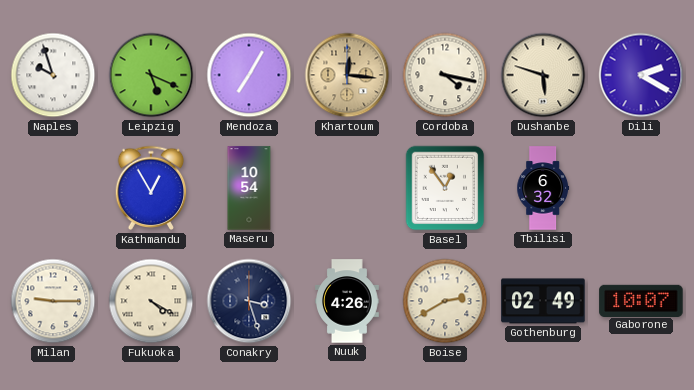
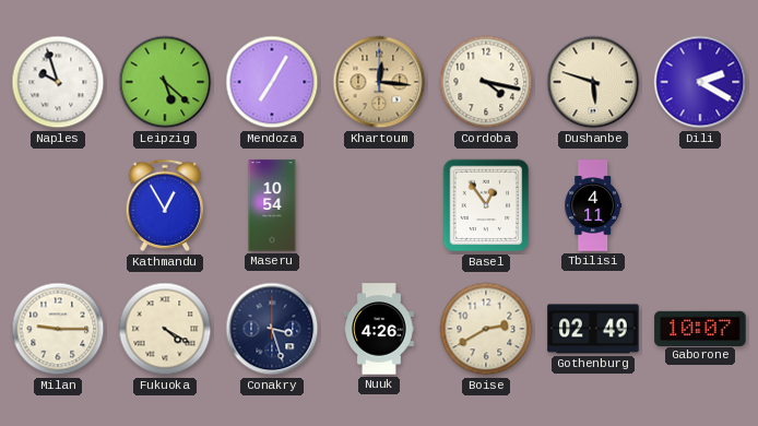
Leipzig: 5:19 -> 5:22 (165, 82)
Tbilisi: 6:32 -> 4:11 (593, 205)
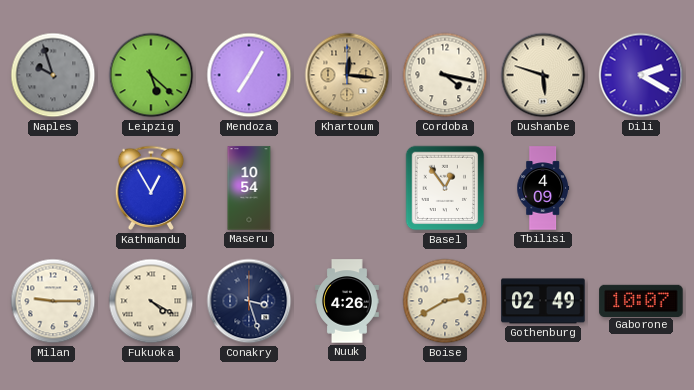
Naples dial: white -> grey (53, 75)
Tbilisi: 4:11 -> 4:09 (543, 188)
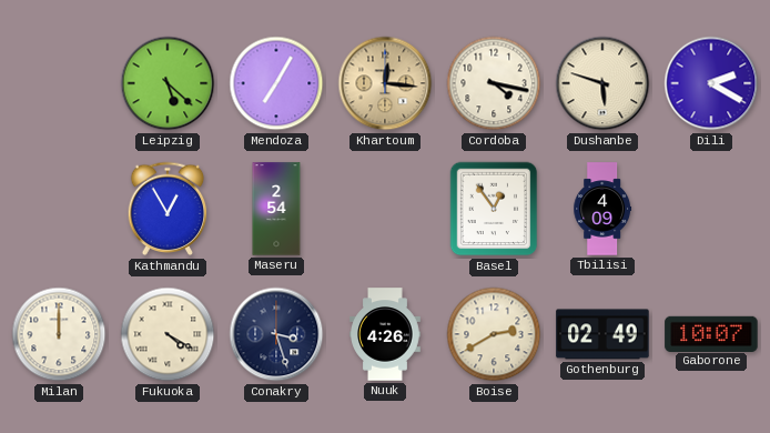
Naples: 9:57 -> none (53, 75)
Maseru: 10:54 -> 2:54 (276, 209)
Milan: 9:15 -> 12:00 (59, 334)
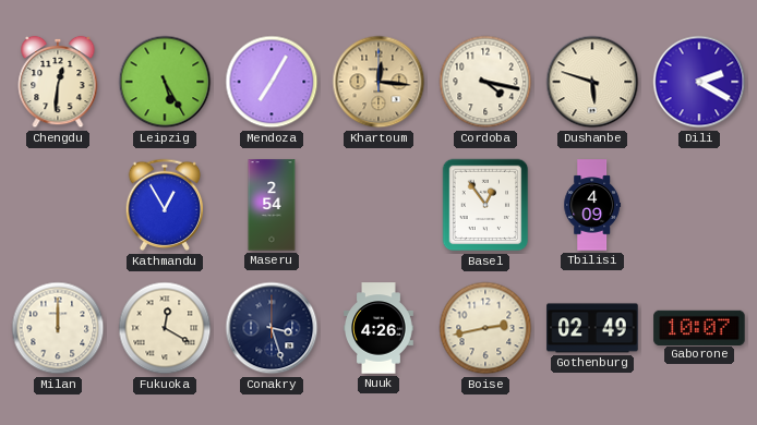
Chengdu: none -> 12:31 (58, 82)
Leipzig: 5:22 -> 5:25 (165, 82)
Fukuoka: 4:20 -> 12:20 (165, 328)
Boise: 2:40 -> 2:43 (485, 328)
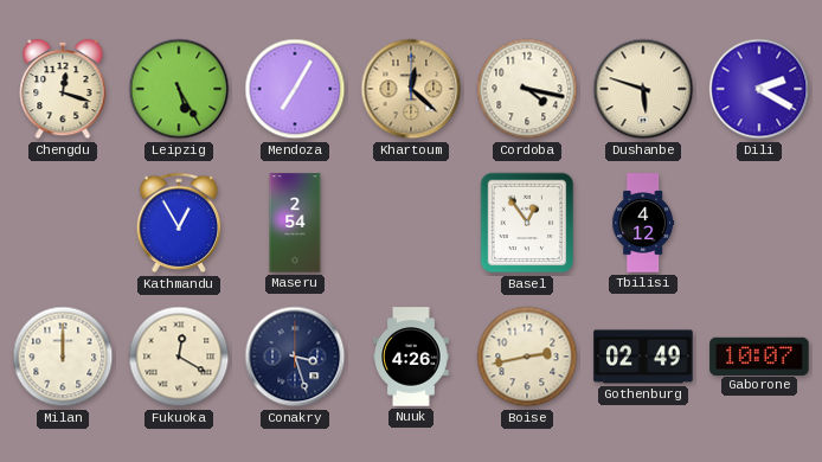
Chengdu: 12:31 -> 12:18 (63, 89)
Khartoum: 12:16 -> 12:22 (411, 89)
Tbilisi: 4:09 -> 4:12 (643, 223)
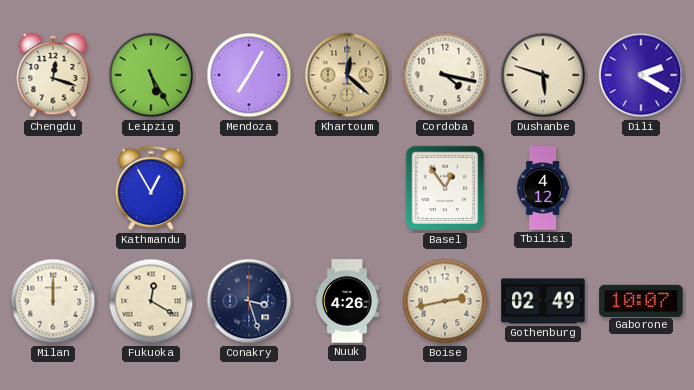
Maseru: 2:54 -> none (295, 223)
